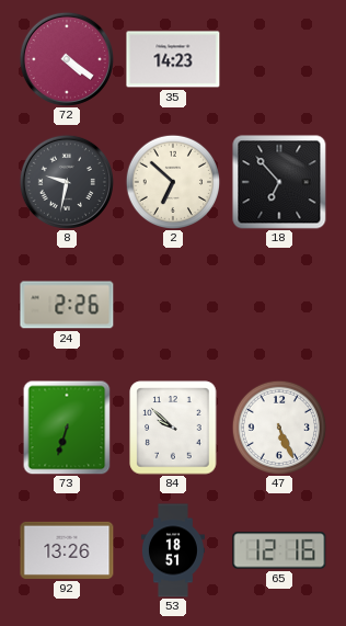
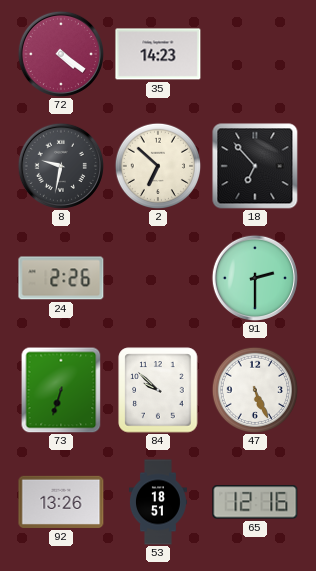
91: none -> 2:30 (255, 278)
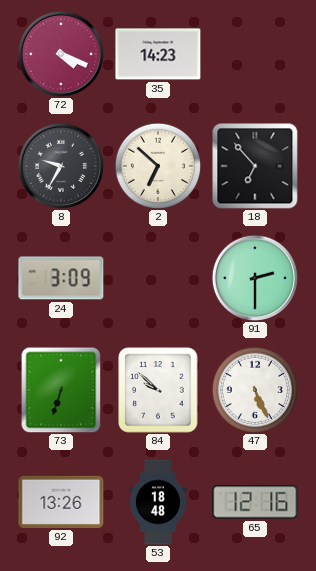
72: 4:21 -> 4:19 (61, 54)
8: 9:32 -> 9:35 (61, 166)
24: 2:26 -> 3:09 (61, 278)
53: 18:51 -> 18:48 (158, 502)
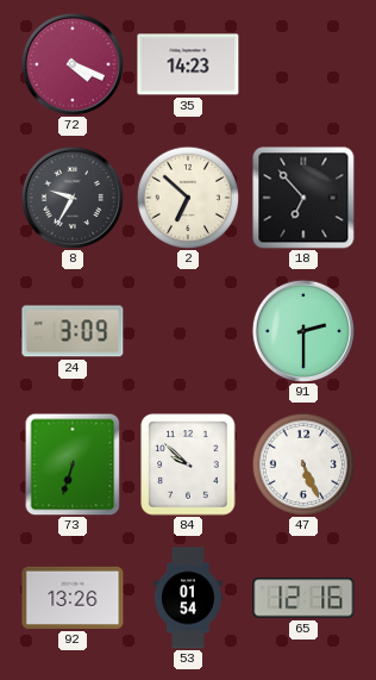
53: 18:48 -> 01:54 (188, 598)
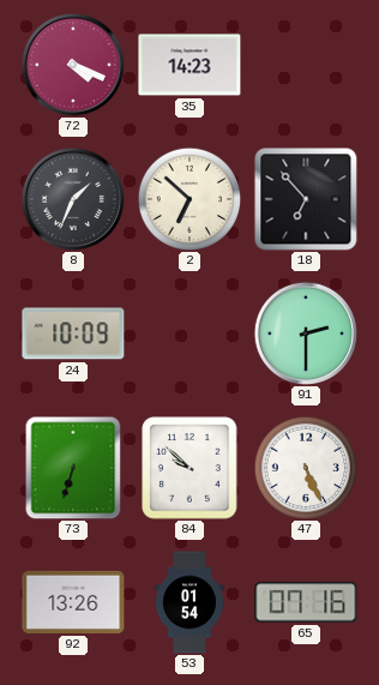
8: 9:35 -> 1:34 (73, 199)
24: 3:09 -> 10:09 (73, 334)
65: 12:16 -> 07:16 (306, 602)
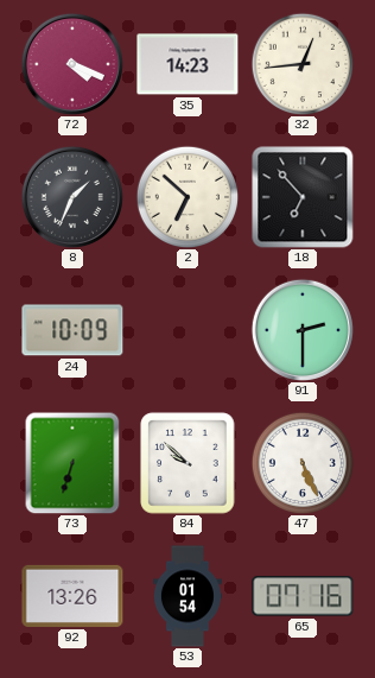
32: none -> 12:44 (303, 64)
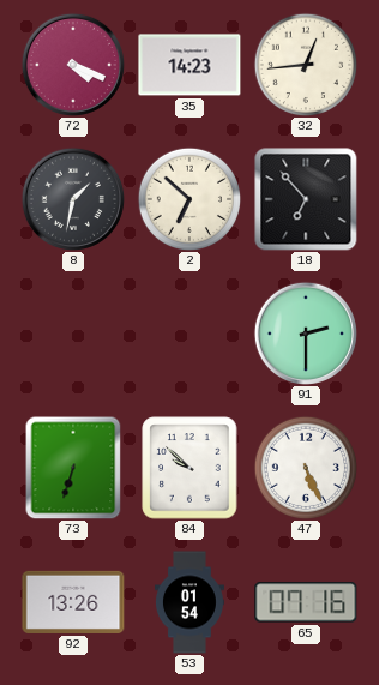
8: 1:34 -> 1:32 (73, 199)
24: 10:09 -> none (72, 330)
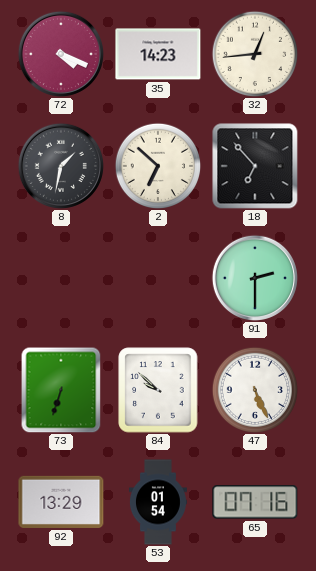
92: 13:26 -> 13:29 (61, 502)
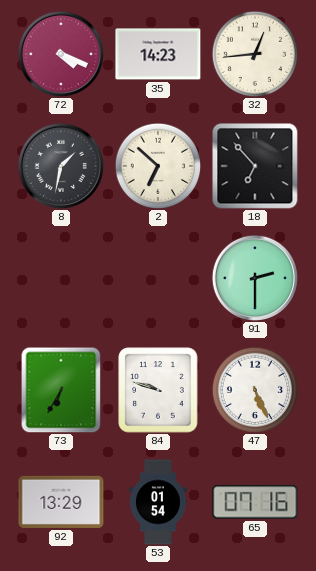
73: 6:33 -> 6:35 (61, 390)
84: 9:52 -> 9:48 (158, 390)
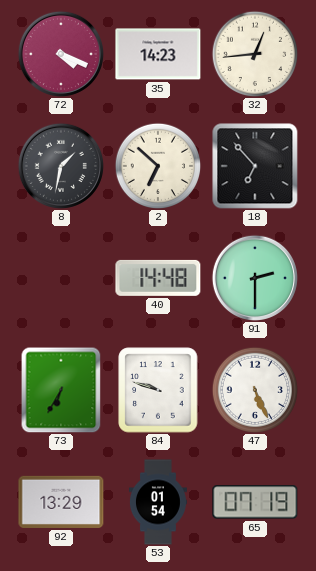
40: none -> 14:48 (158, 278)
65: 07:16 -> 07:19 (255, 502)
